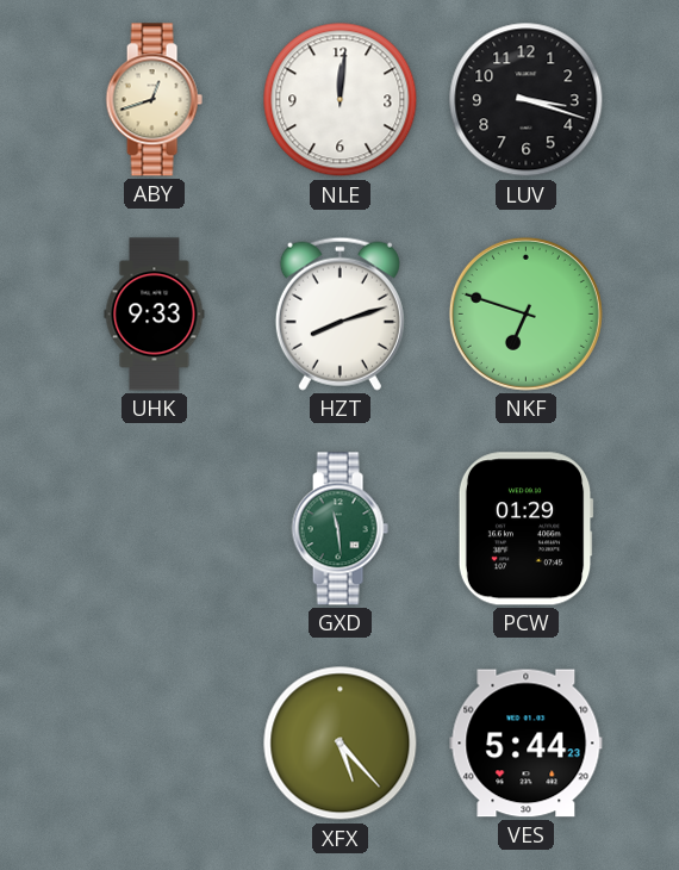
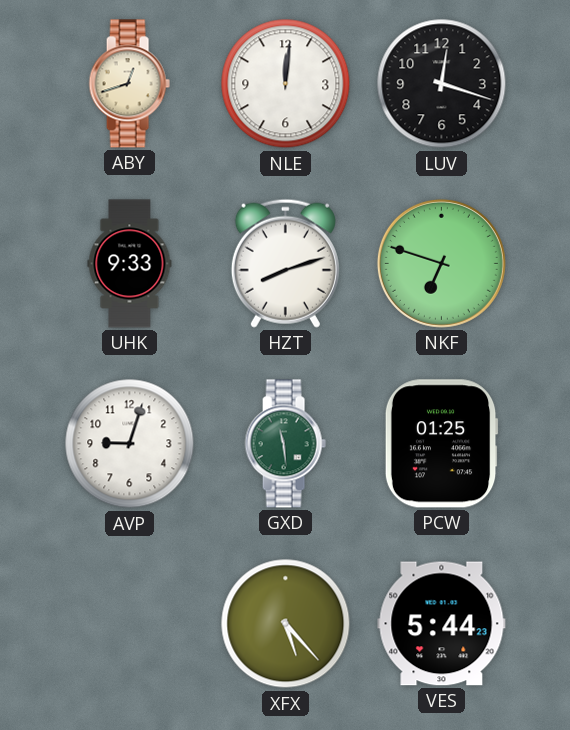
LUV: 3:18 -> 12:18 (442, 84)
AVP: none -> 9:03 (130, 444)
PCW: 01:29 -> 01:25 (441, 444)
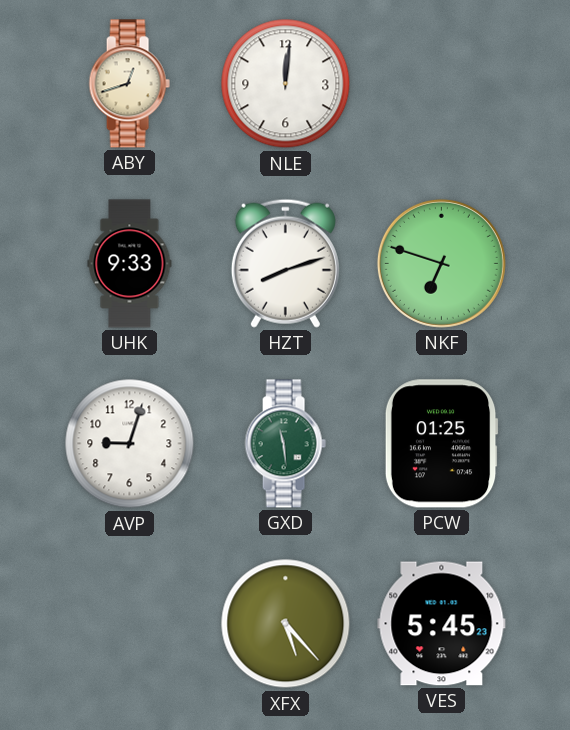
LUV: 12:18 -> none (442, 84)
VES: 5:44 -> 5:45 (442, 624)
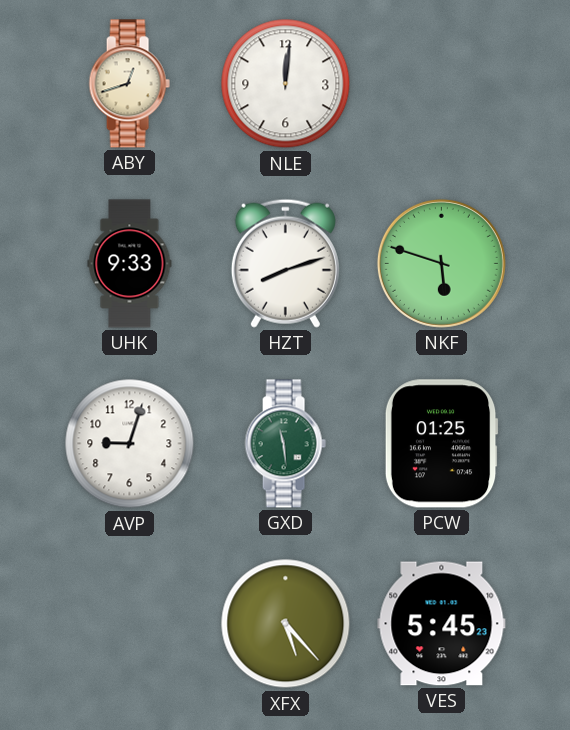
NKF: 6:48 -> 5:48 (441, 263)
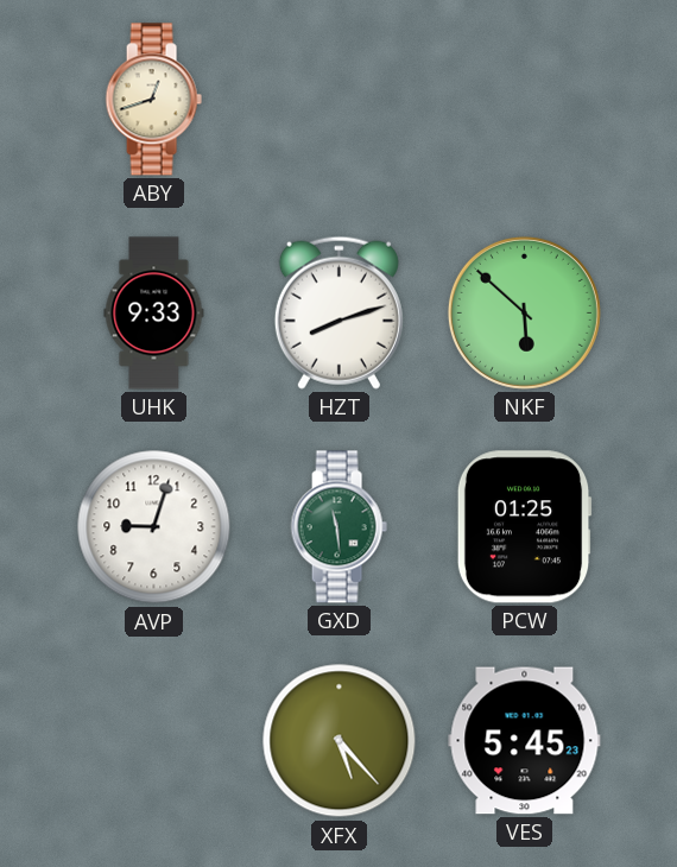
NLE: 12:01 -> none (286, 84)
NKF: 5:48 -> 5:52 (524, 312)
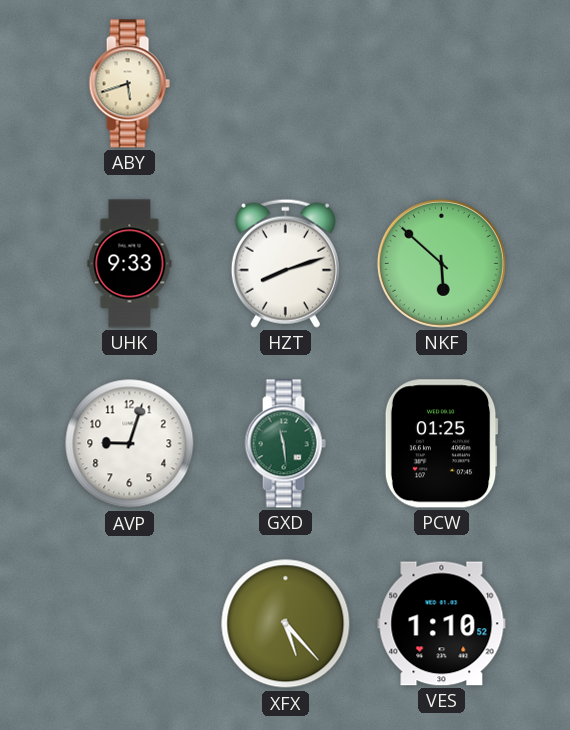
ABY: 12:42 -> 5:42 (129, 84)
VES: 5:45 -> 1:10 (442, 624)
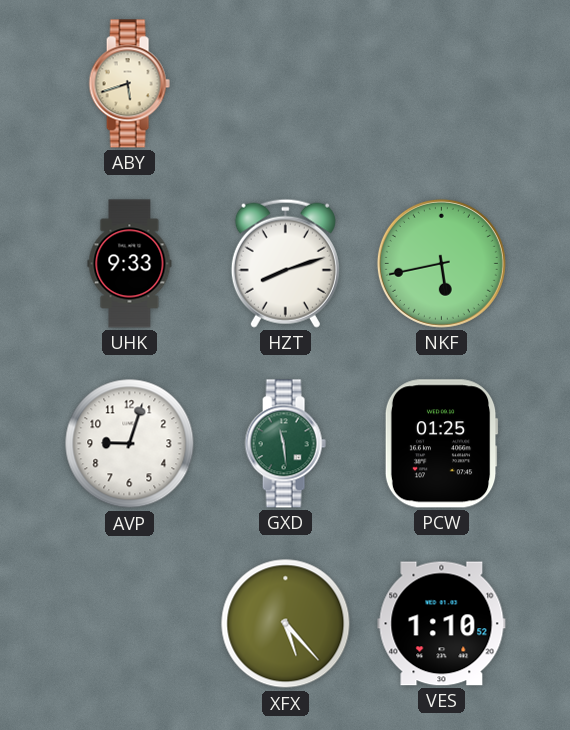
NKF: 5:52 -> 5:43 (441, 263)
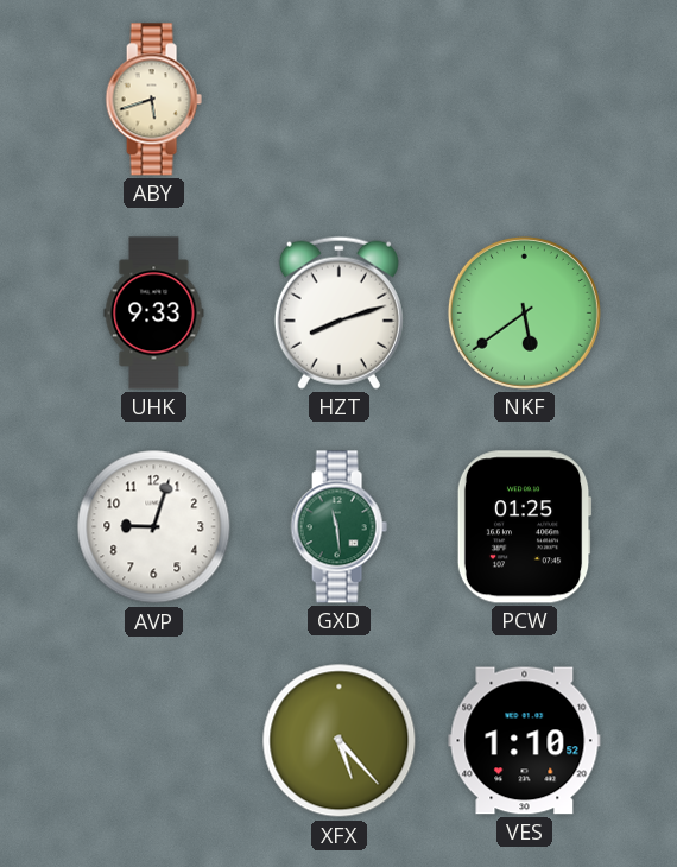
NKF: 5:43 -> 5:39 (524, 312)
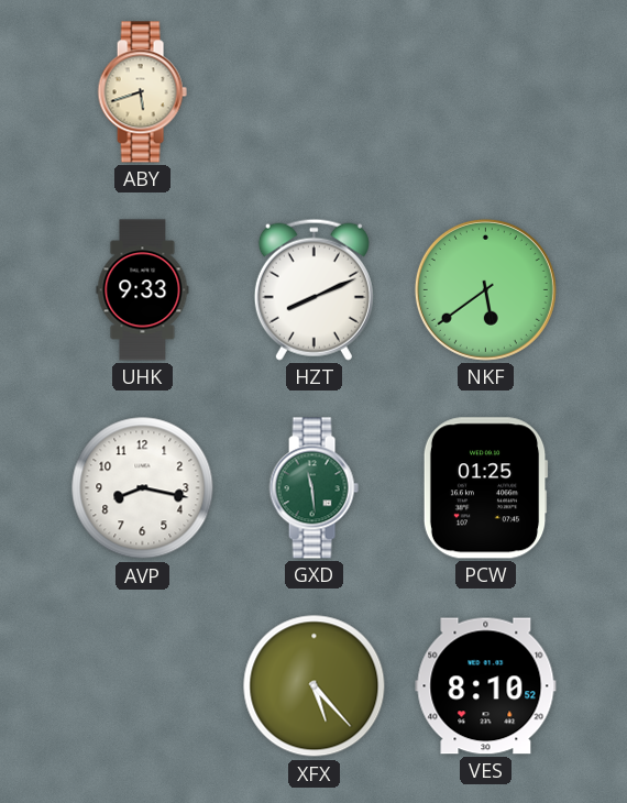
HZT: 8:12 -> 8:11 (313, 289)
AVP: 9:03 -> 8:17 (143, 488)
VES: 1:10 -> 8:10 (486, 686)
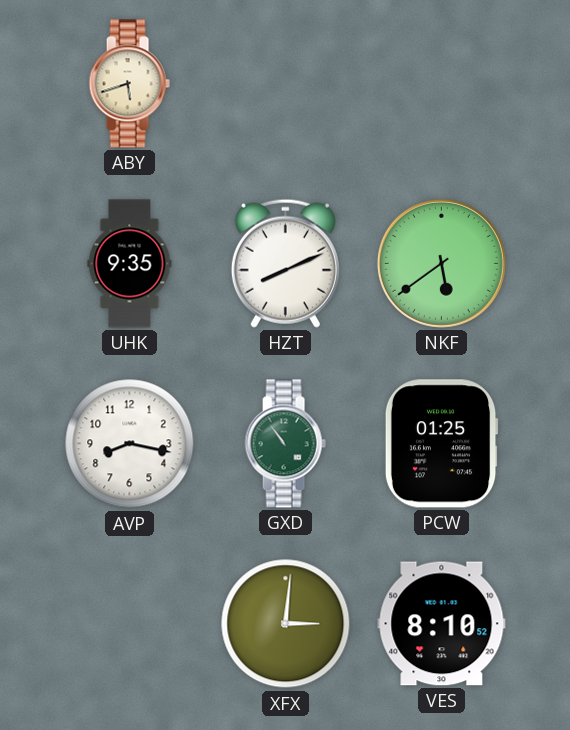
UHK: 9:33 -> 9:35 (130, 264)
GXD: 11:29 -> 10:54 (285, 444)
XFX: 5:23 -> 3:01 (286, 624)
